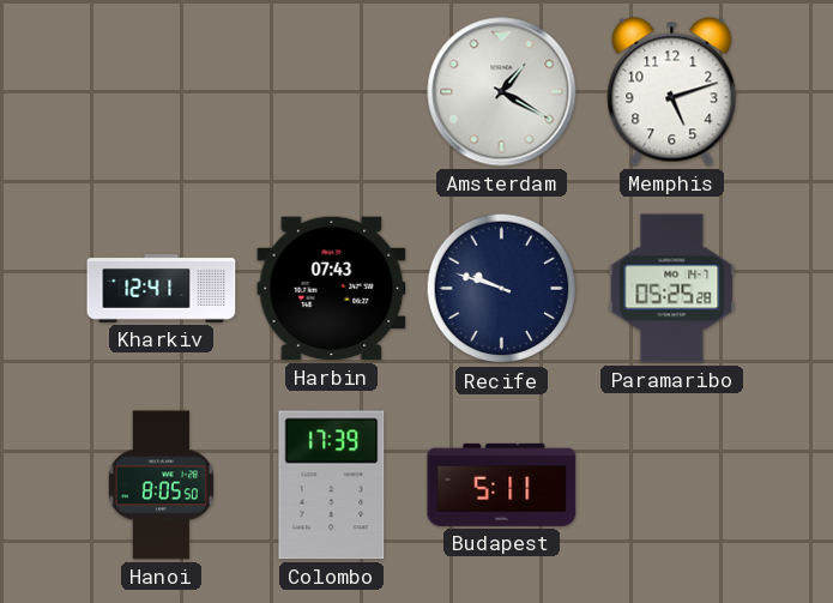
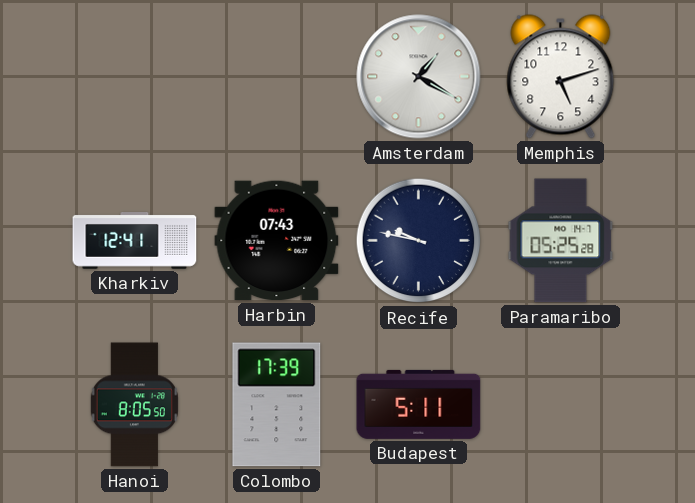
Recife: 9:48 -> 9:47 (419, 241)
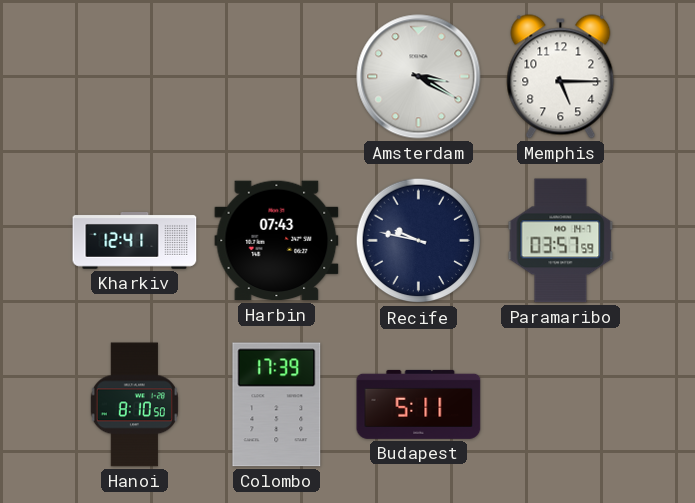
Amsterdam: 1:20 -> 3:20 (419, 77)
Memphis: 5:12 -> 5:15 (561, 77)
Paramaribo: 05:25 -> 03:57 (561, 241)
Hanoi: 8:05 -> 8:10 (134, 405)
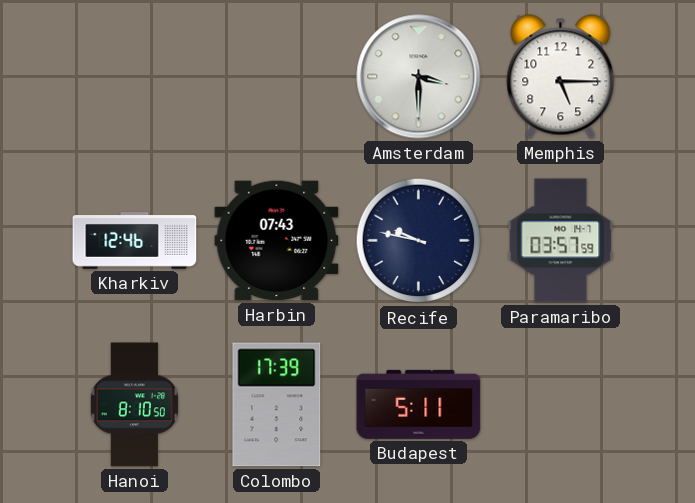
Amsterdam: 3:20 -> 3:30 (419, 77)
Kharkiv: 12:41 -> 12:46 (135, 241)
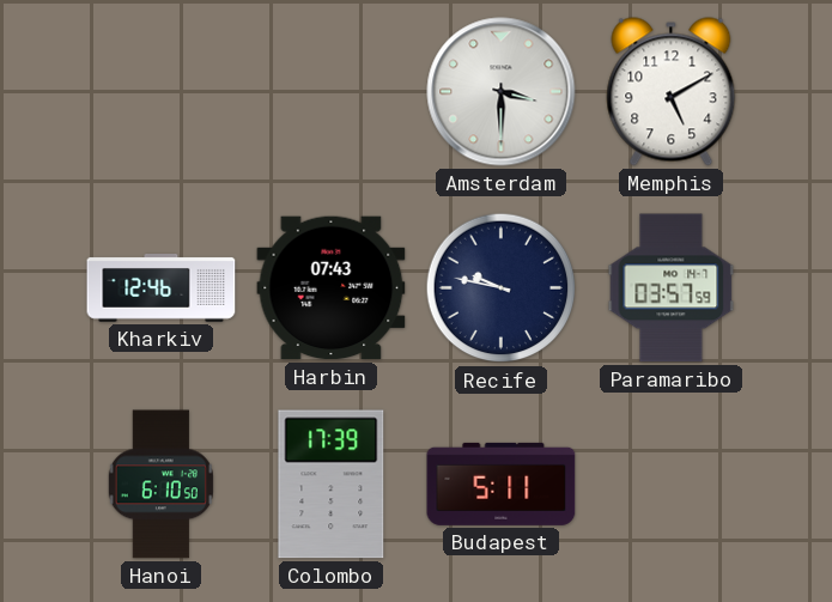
Memphis: 5:15 -> 5:10 (672, 92)
Hanoi: 8:10 -> 6:10 (160, 485)
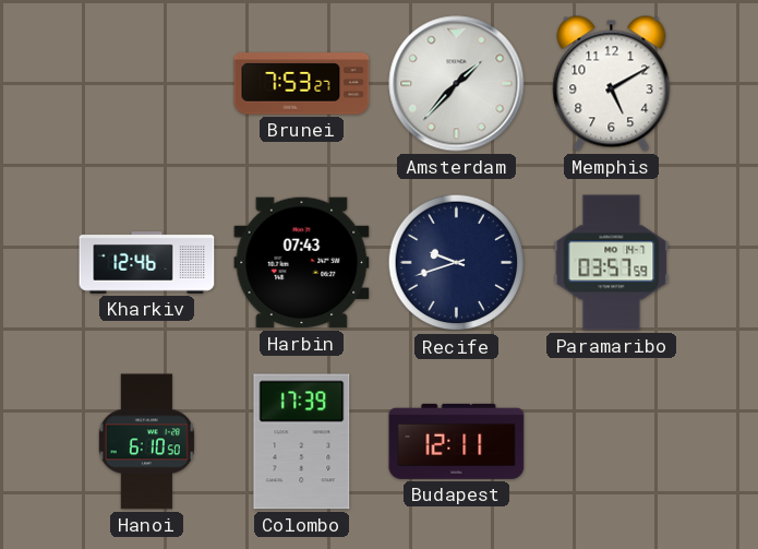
Brunei: none -> 7:53 (302, 84)
Amsterdam: 3:30 -> 1:37 (457, 84)
Recife: 9:47 -> 9:42 (457, 263)
Budapest: 5:11 -> 12:11 (457, 441)
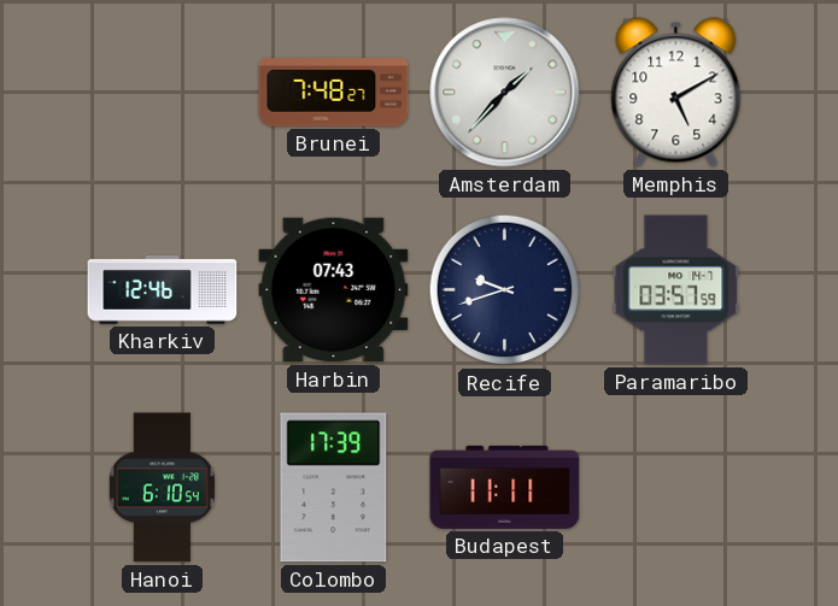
Brunei: 7:53 -> 7:48 (334, 93)
Hanoi: 6:10:50 -> 6:10:54 (162, 488)
Budapest: 12:11 -> 11:11 (505, 487)
